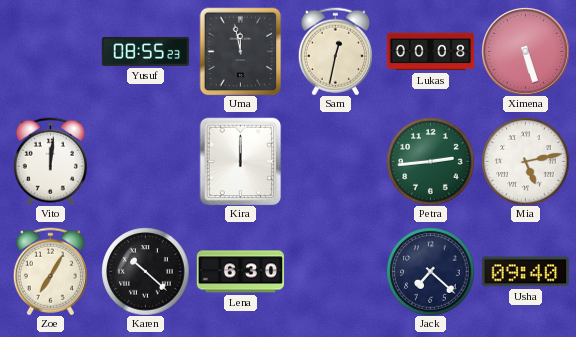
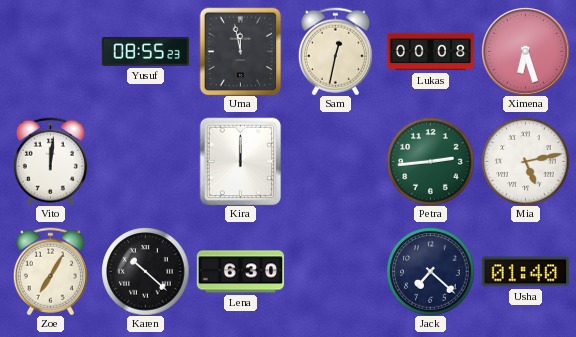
Ximena: 5:27 -> 6:27 (525, 51)
Usha: 09:40 -> 01:40 (525, 272)
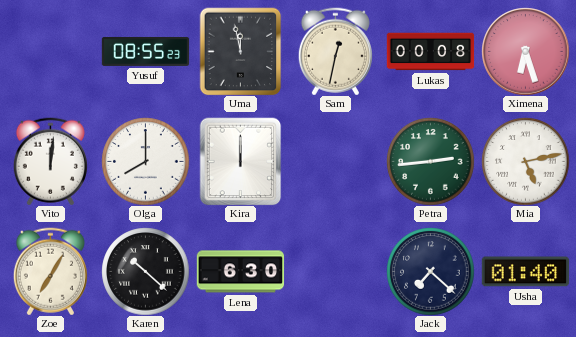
Olga: none -> 8:00 (145, 161)
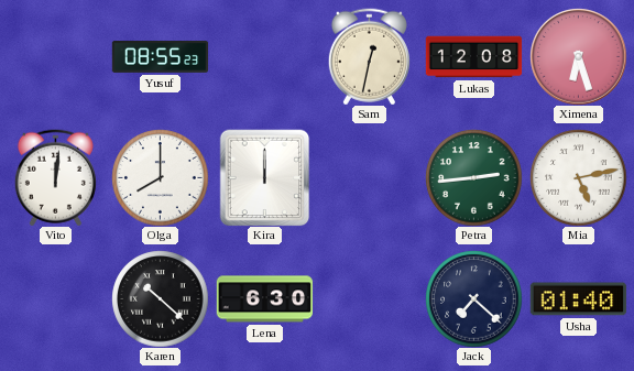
Uma: 11:58 -> none (241, 51)
Lukas: 00:08 -> 12:08 (473, 57)
Zoe: 7:05 -> none (50, 271)
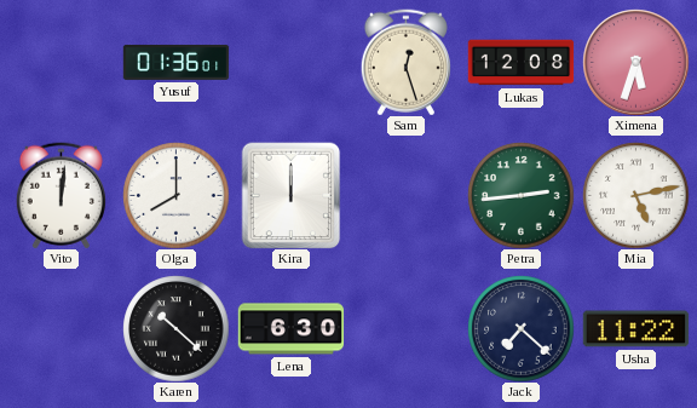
Yusuf: 08:55 -> 01:36 (175, 62)
Sam: 12:32 -> 12:27 (405, 62)
Ximena: 6:27 -> 5:33 (635, 62)
Usha: 01:40 -> 11:22 (635, 329)
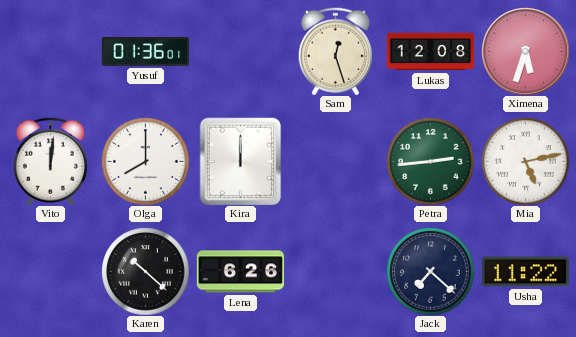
Lena: 6:30 -> 6:26 (240, 272)
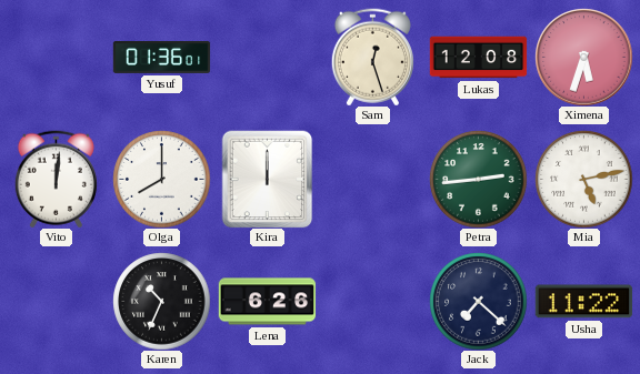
Karen: 10:22 -> 10:34 (161, 301)
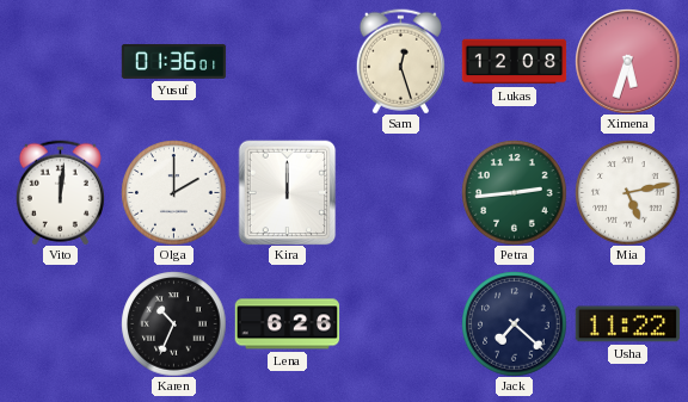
Olga: 8:00 -> 2:00 (173, 192)
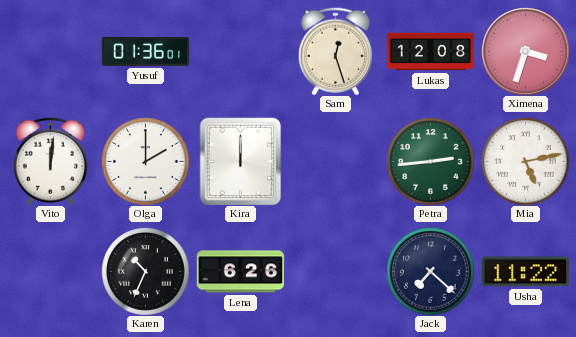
Ximena: 5:33 -> 3:33 (525, 51)
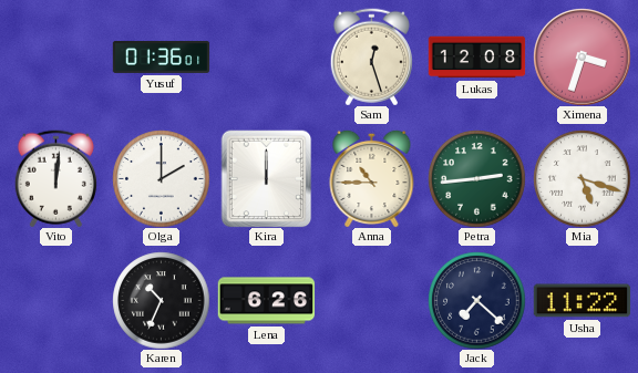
Anna: none -> 10:45 (372, 178)
Mia: 5:13 -> 5:18 (582, 178)
